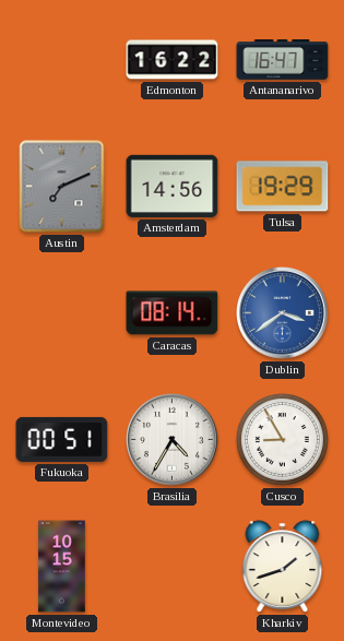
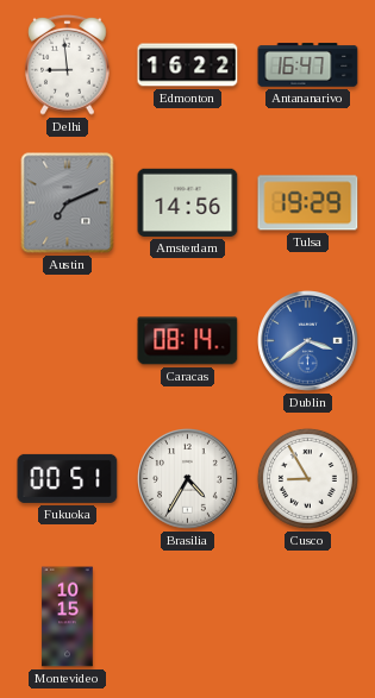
Delhi: none -> 8:59 (68, 64)
Kharkiv: 1:42 -> none (283, 567)
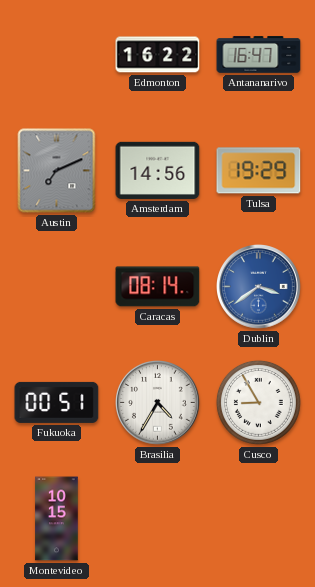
Delhi: 8:59 -> none (68, 64)
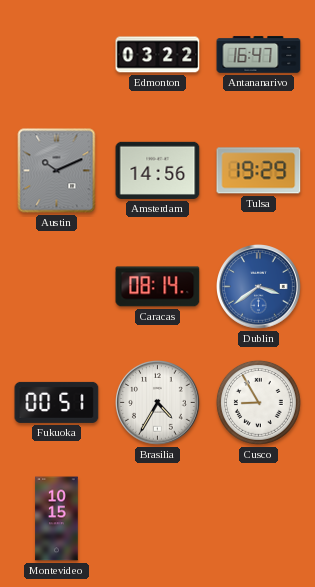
Edmonton: 16:22 -> 03:22 (158, 55)
Austin: 7:11 -> 10:11 (57, 171)
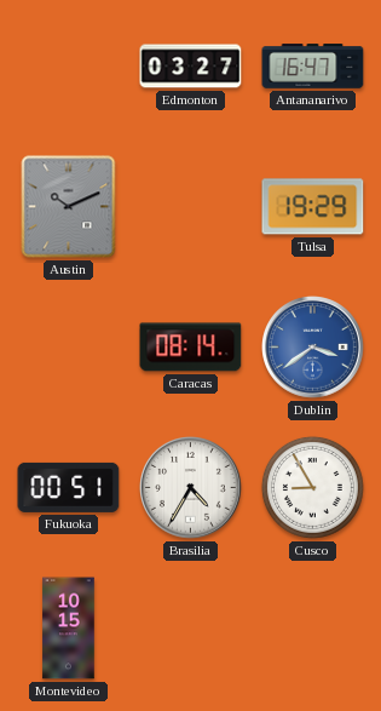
Edmonton: 03:22 -> 03:27 (191, 67)
Amsterdam: 14:56 -> none (158, 170)
